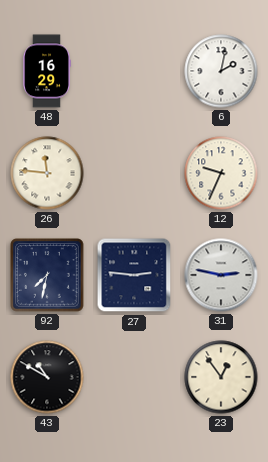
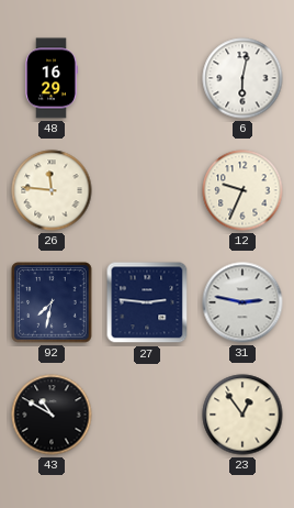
6: 2:02 -> 6:02 (242, 78)
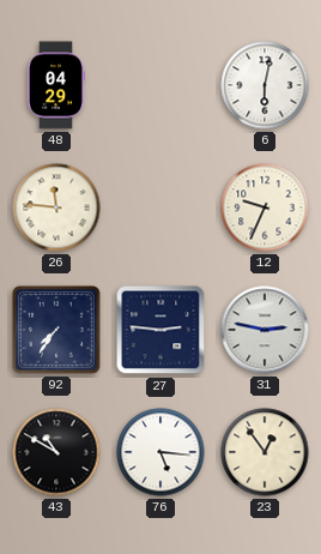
48: 16:29 -> 04:29 (56, 85)
92: 7:32 -> 7:36 (56, 330)
76: none -> 5:16 (160, 452)
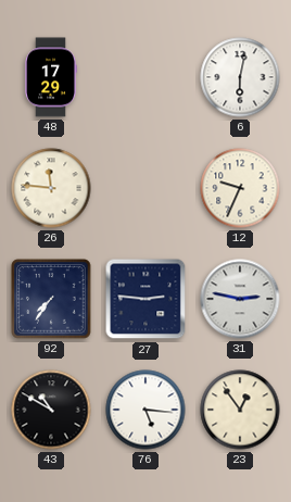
48: 04:29 -> 17:29 (51, 77)
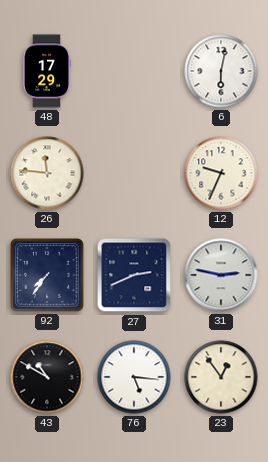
27: 2:46 -> 2:41 (134, 275)
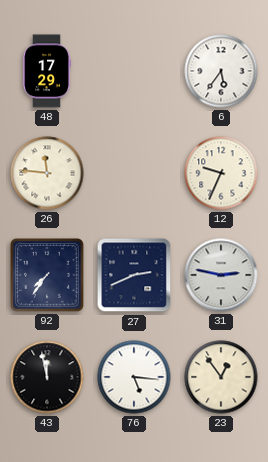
6: 6:02 -> 5:36 (221, 71)
43: 10:50 -> 11:58 (47, 377)
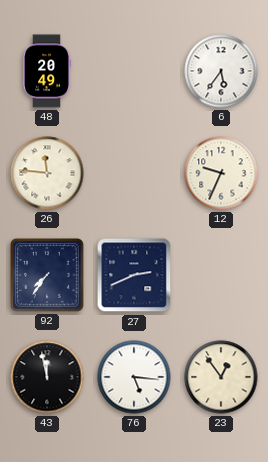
48: 17:29 -> 20:49 (47, 71)
31: 2:47 -> none (221, 275)
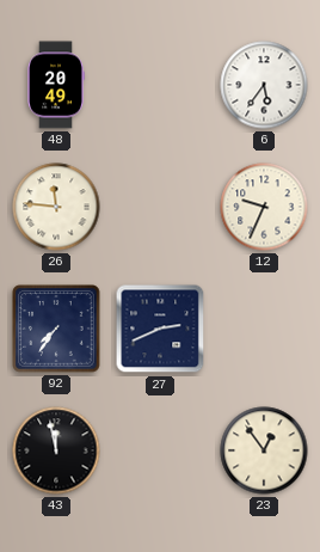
76: 5:16 -> none (134, 377)
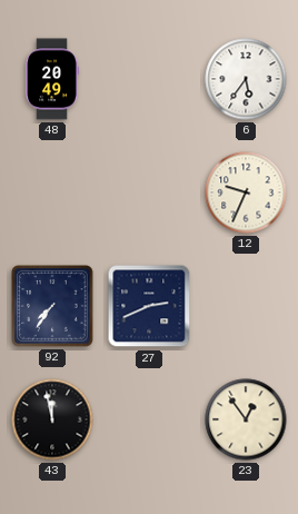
26: 11:46 -> none (56, 207)
